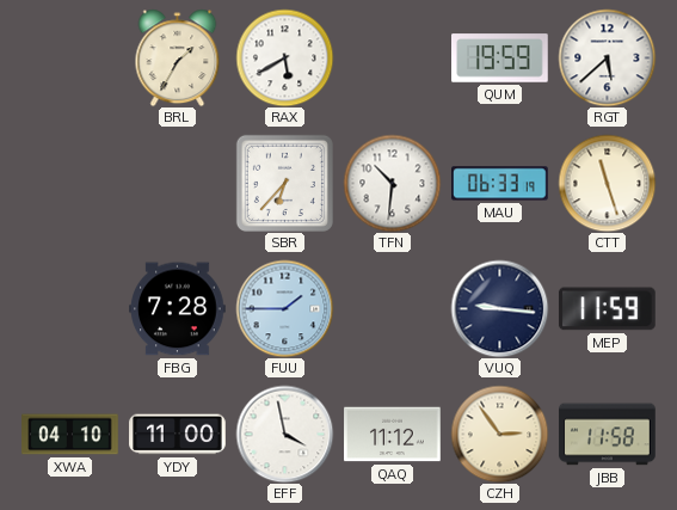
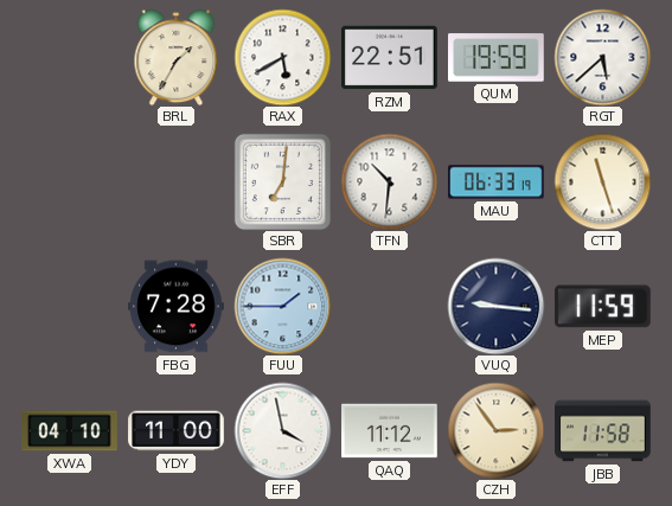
RZM: none -> 22:51 (390, 58)
SBR: 6:37 -> 7:01 (282, 181)
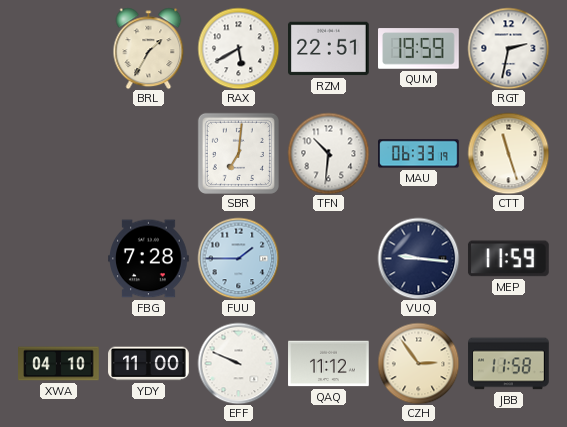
RGT: 5:38 -> 2:32 (508, 48)
EFF: 3:58 -> 9:49 (238, 363)
